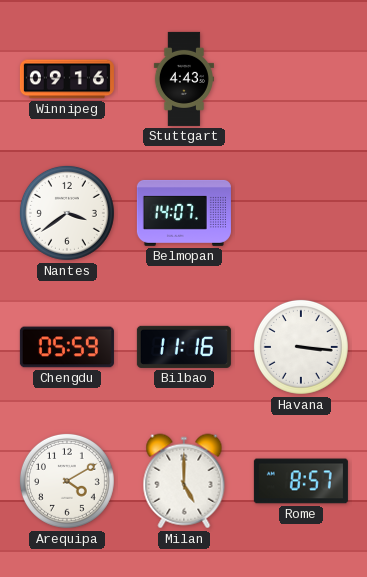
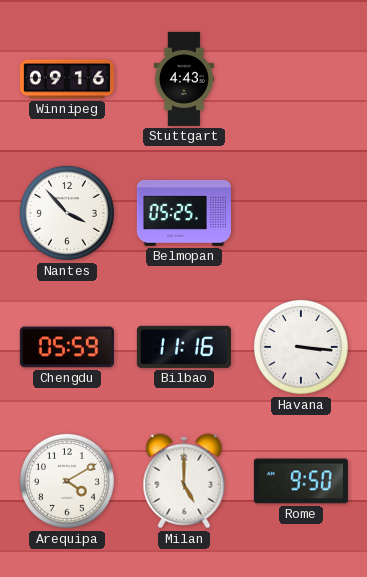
Nantes: 3:39 -> 3:53 (67, 213)
Belmopan: 14:07 -> 05:25 (184, 213)
Rome: 8:57 -> 9:50 (301, 481)
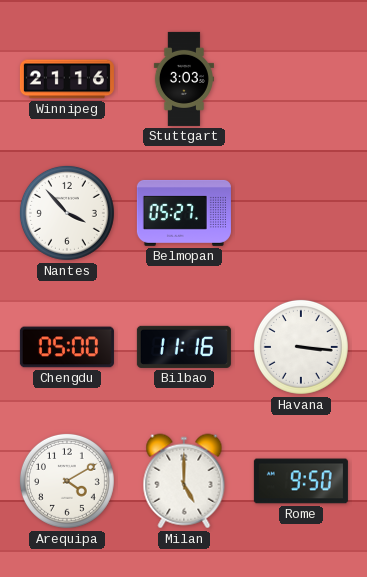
Winnipeg: 09:16 -> 21:16 (67, 79)
Stuttgart: 4:43 -> 3:03 (184, 79)
Belmopan: 05:25 -> 05:27 (184, 213)
Chengdu: 05:59 -> 05:00 (67, 347)
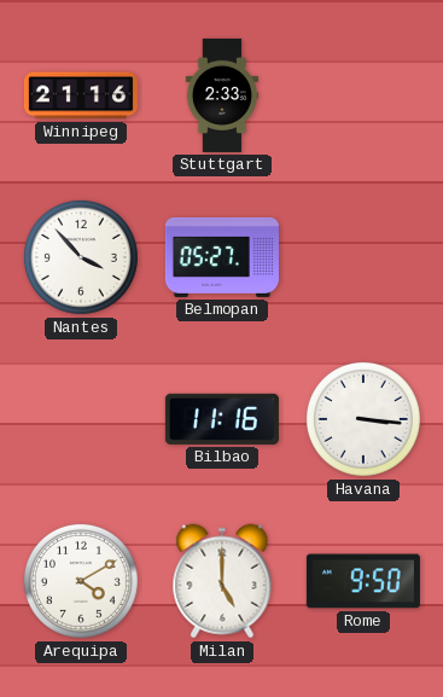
Stuttgart: 3:03 -> 2:33 (222, 95)
Chengdu: 05:00 -> none (67, 347)
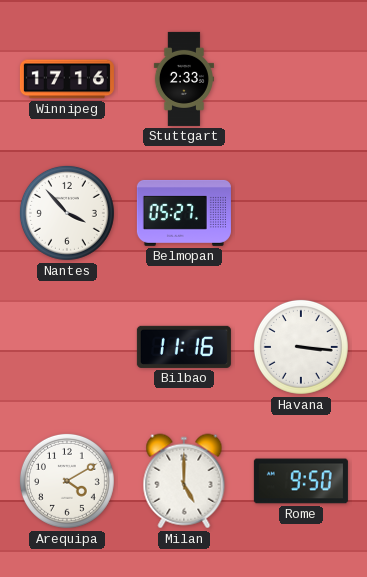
Winnipeg: 21:16 -> 17:16 (67, 79)
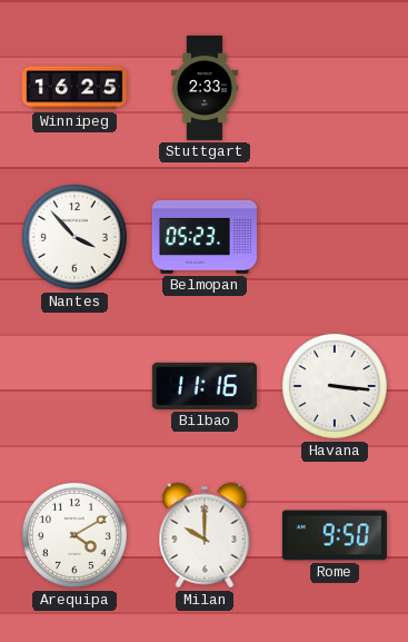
Winnipeg: 17:16 -> 16:25 (74, 88)
Belmopan: 05:27 -> 05:23 (205, 237)
Milan: 5:00 -> 10:00 (205, 535)
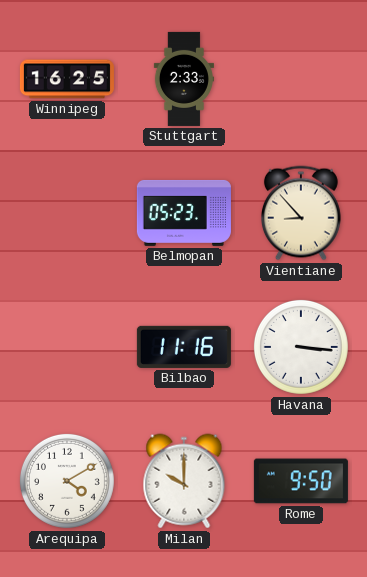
Nantes: 3:53 -> none (74, 237)
Vientiane: none -> 8:53 (301, 213)
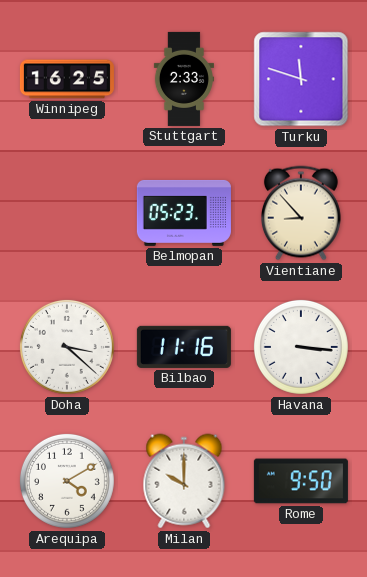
Turku: none -> 11:48 (301, 79)
Doha: none -> 3:22 (67, 347)
